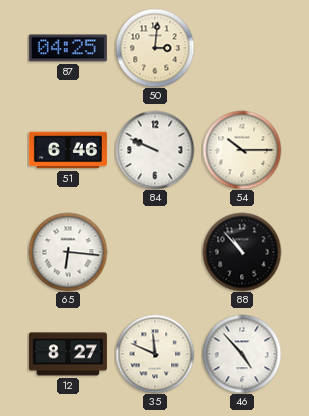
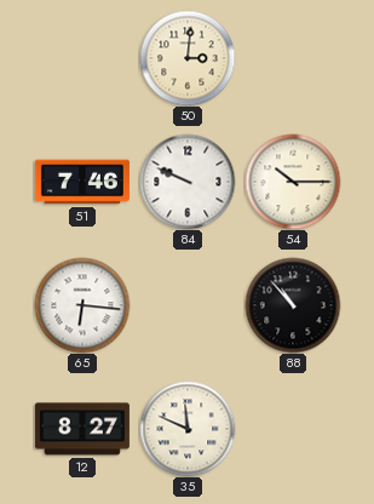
87: 04:25 -> none (68, 48)
51: 6:46 -> 7:46 (82, 182)
46: 4:53 -> none (242, 354)
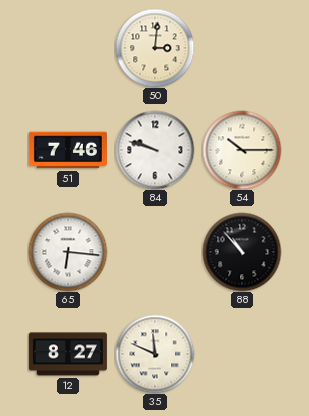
84: 9:49 -> 9:48 (155, 150)
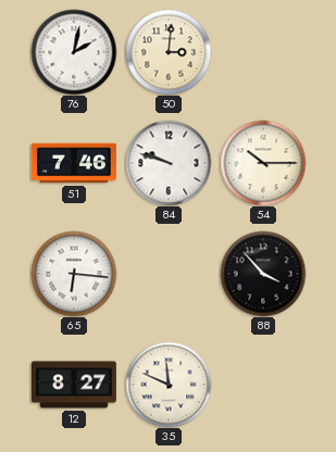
76: none -> 2:02 (74, 52)
88: 10:53 -> 3:53 (263, 274)
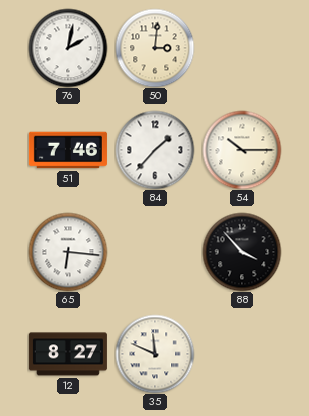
84: 9:48 -> 1:37 (155, 150)
